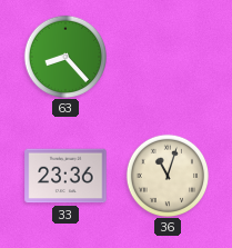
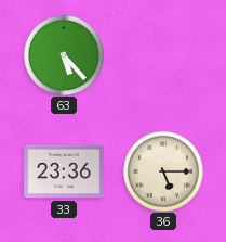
63: 8:23 -> 5:23 (63, 54)
36: 11:03 -> 5:15 (162, 170)
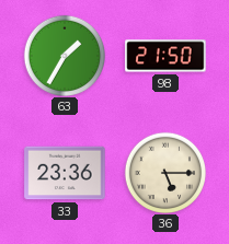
63: 5:23 -> 1:35 (64, 55)
98: none -> 21:50 (165, 56)
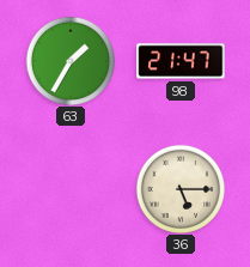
98: 21:50 -> 21:47 (181, 61)
33: 23:36 -> none (65, 173)
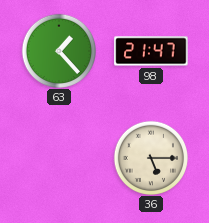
63: 1:35 -> 1:23 (58, 50)
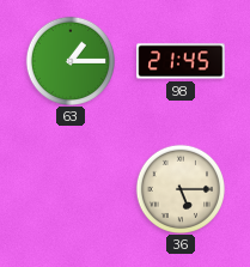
63: 1:23 -> 1:15 (69, 60)
98: 21:47 -> 21:45 (181, 61)
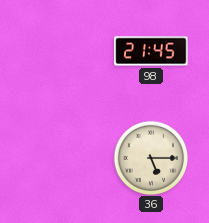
63: 1:15 -> none (69, 60)
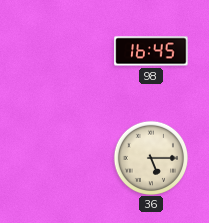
98: 21:45 -> 16:45 (151, 51)
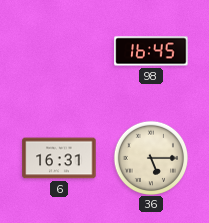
6: none -> 16:31 (59, 158)
